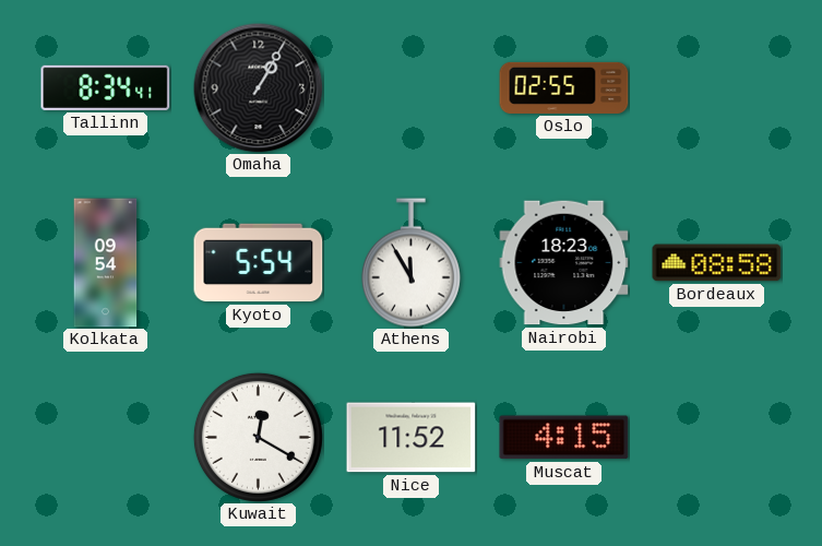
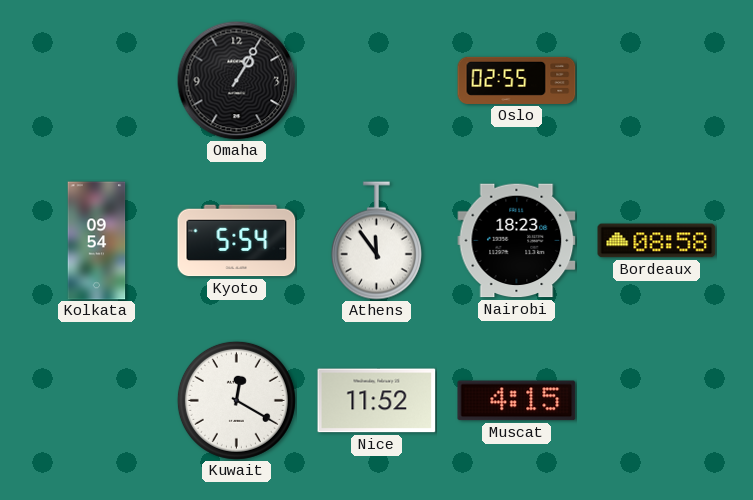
Tallinn: 8:34 -> none (106, 87)
Athens: 11:55 -> 11:54 (376, 241)
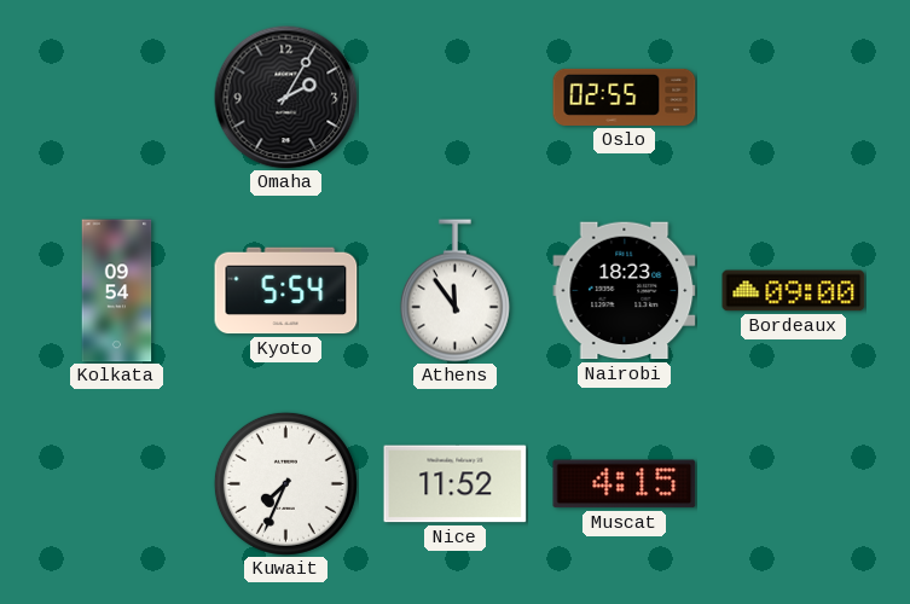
Omaha: 1:05 -> 2:05 (286, 98)
Bordeaux: 08:58 -> 09:00 (794, 291)
Kuwait: 12:20 -> 7:34 (285, 483)
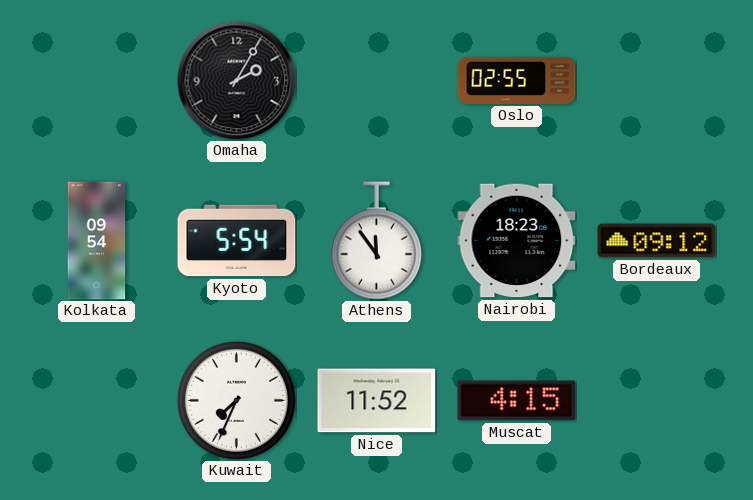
Bordeaux: 09:00 -> 09:12 (657, 241)
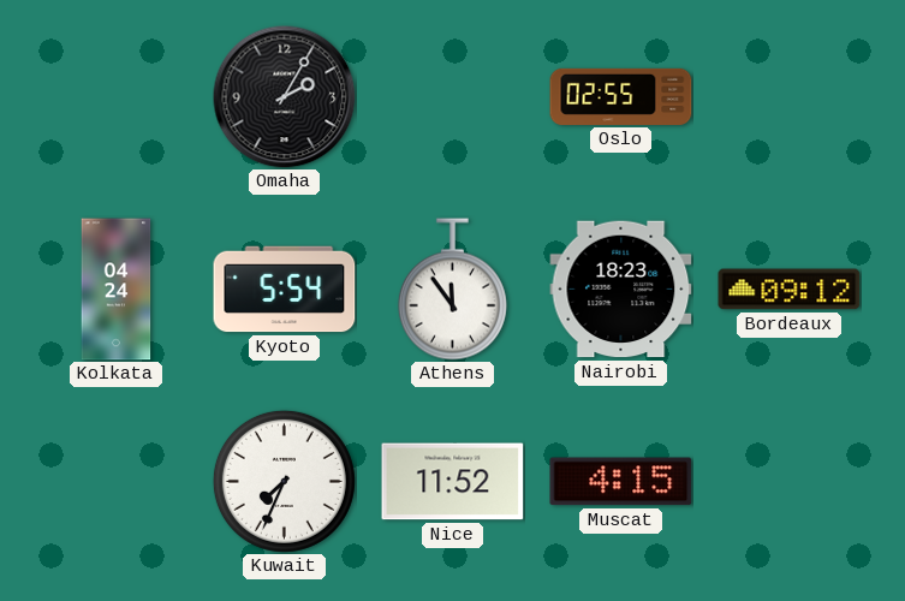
Kolkata: 09:54 -> 04:24 (117, 290)
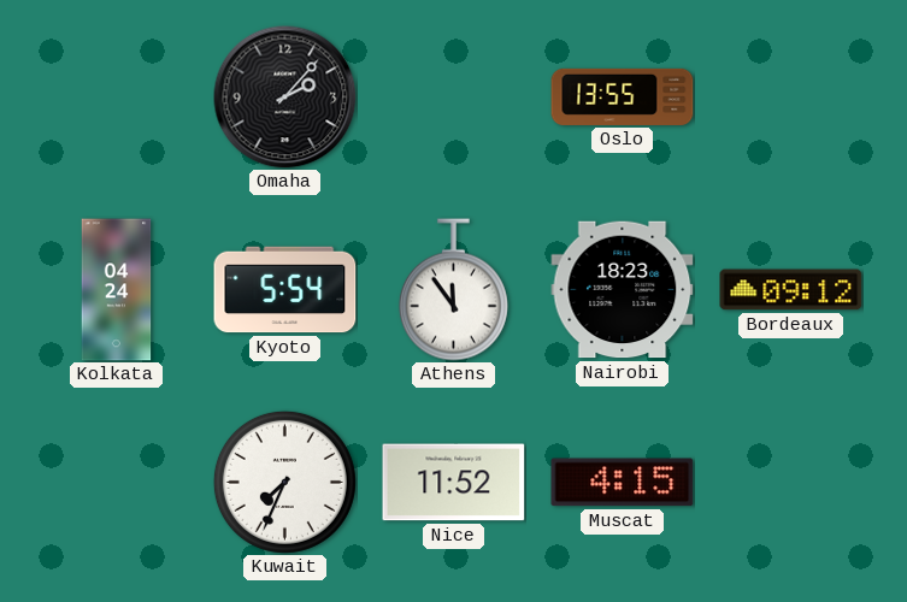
Omaha: 2:05 -> 2:07 (285, 98)
Oslo: 02:55 -> 13:55 (623, 96)
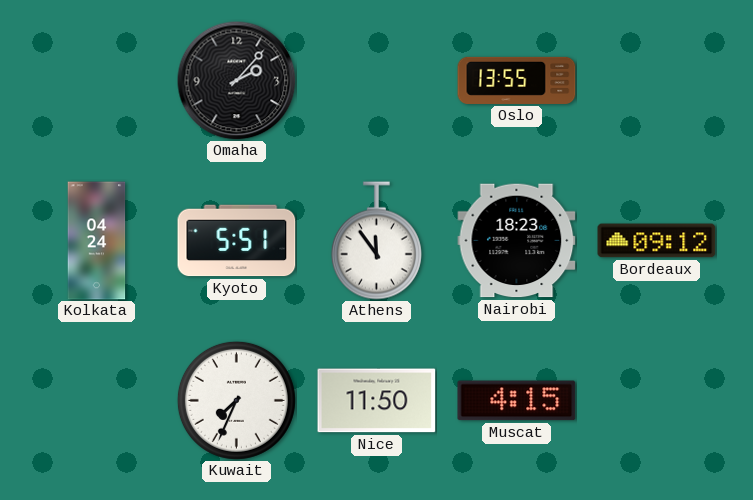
Kyoto: 5:54 -> 5:51 (237, 241)
Nice: 11:52 -> 11:50 (377, 401)
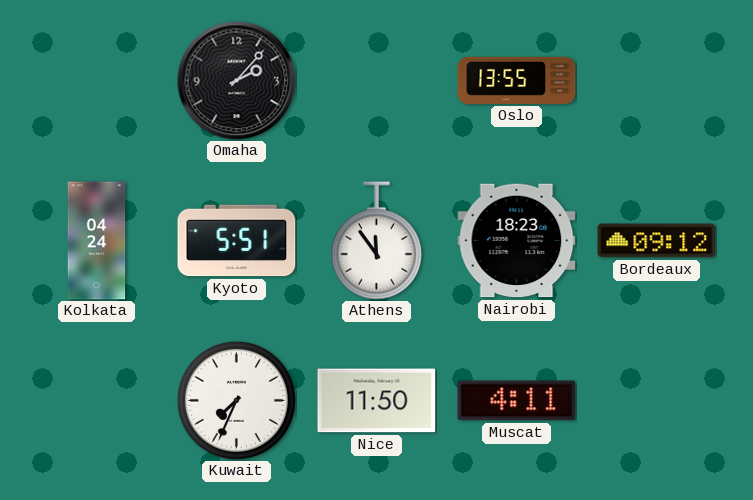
Muscat: 4:15 -> 4:11 (517, 401)
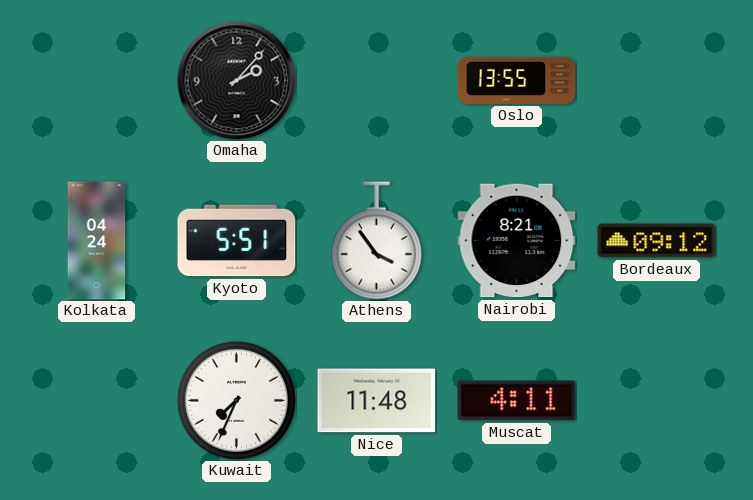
Athens: 11:54 -> 3:54 (376, 241)
Nairobi: 18:23 -> 8:21 (517, 241)
Nice: 11:50 -> 11:48 (377, 401)
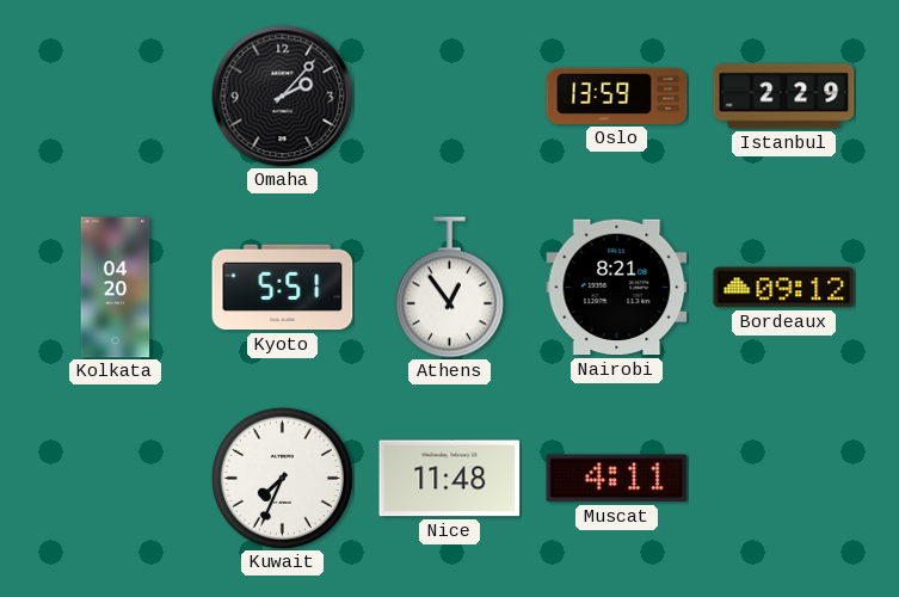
Oslo: 13:55 -> 13:59 (617, 96)
Istanbul: none -> 2:29 (784, 97)
Kolkata: 04:24 -> 04:20 (116, 288)
Athens: 3:54 -> 12:54 (449, 288)
